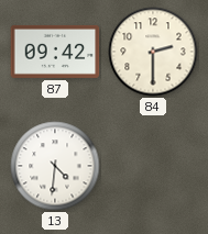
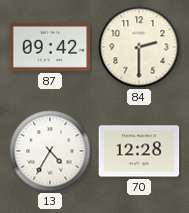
13: 4:31 -> 4:35 (50, 151)
70: none -> 12:28 (139, 151)
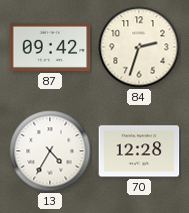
84: 2:30 -> 2:33 (139, 47)
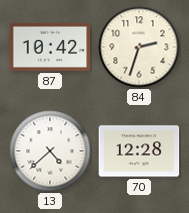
87: 09:42 -> 10:42 (50, 47)
13: 4:35 -> 4:38 (50, 151)
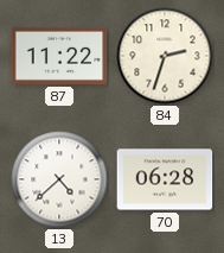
87: 10:42 -> 11:22 (59, 56)
70: 12:28 -> 06:28 (165, 179)
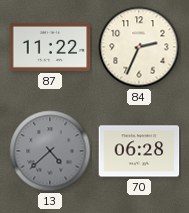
84: 2:33 -> 2:34 (139, 47)
13 dial: white -> grey (50, 151)
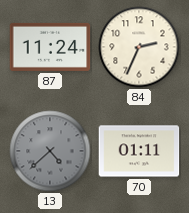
87: 11:22 -> 11:24 (50, 47)
70: 06:28 -> 01:11 (139, 151)
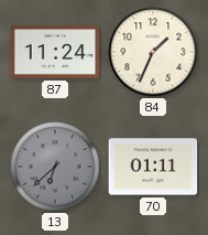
84: 2:34 -> 1:34 (153, 52)
13: 4:38 -> 6:38 (55, 167)
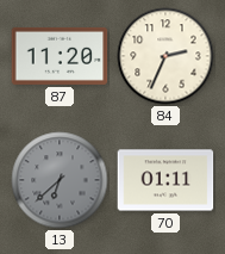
87: 11:24 -> 11:20 (60, 56)
84: 1:34 -> 2:34 (165, 56)
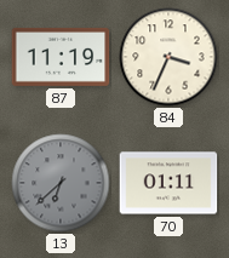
87: 11:20 -> 11:19 (61, 57)
84: 2:34 -> 3:34 (168, 57)
